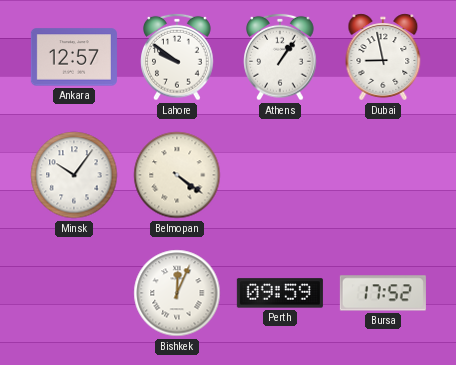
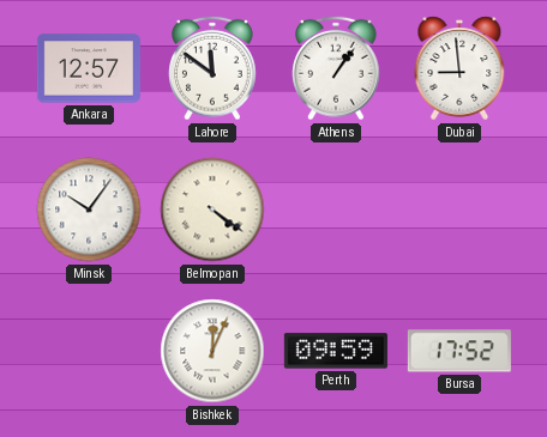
Lahore: 9:51 -> 11:51 (212, 68)
Dubai: 8:58 -> 8:59 (459, 68)
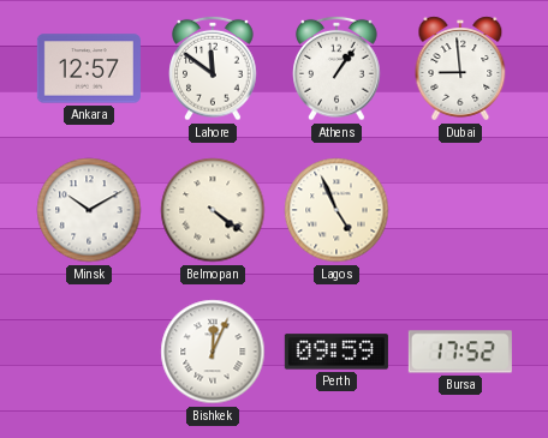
Minsk: 10:06 -> 10:10 (89, 210)
Lagos: none -> 4:56 (336, 210)
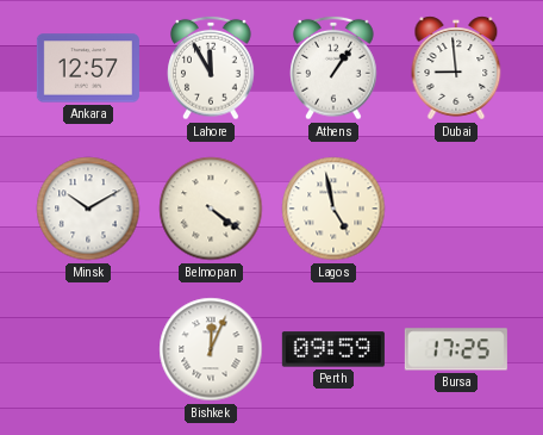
Lahore: 11:51 -> 11:55 (211, 68)
Lagos: 4:56 -> 4:58 (333, 209)
Bursa: 17:52 -> 17:25 (456, 349)
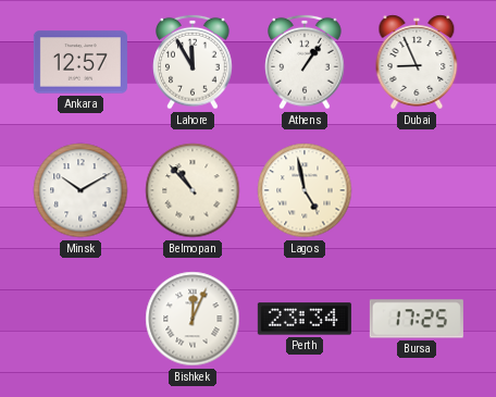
Dubai: 8:59 -> 8:56 (417, 62)
Belmopan: 4:21 -> 10:53 (193, 190)
Perth: 09:59 -> 23:34 (305, 319)
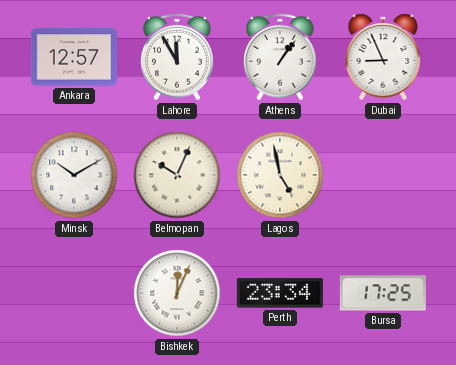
Belmopan: 10:53 -> 10:04 (177, 175)
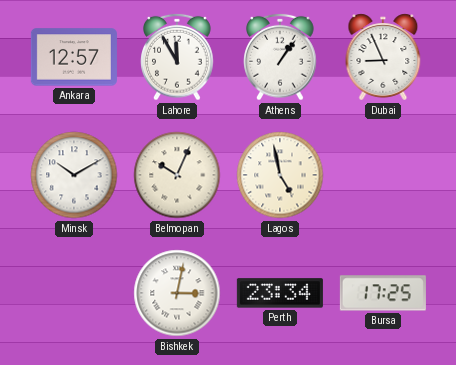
Bishkek: 12:04 -> 3:02 (177, 293)
